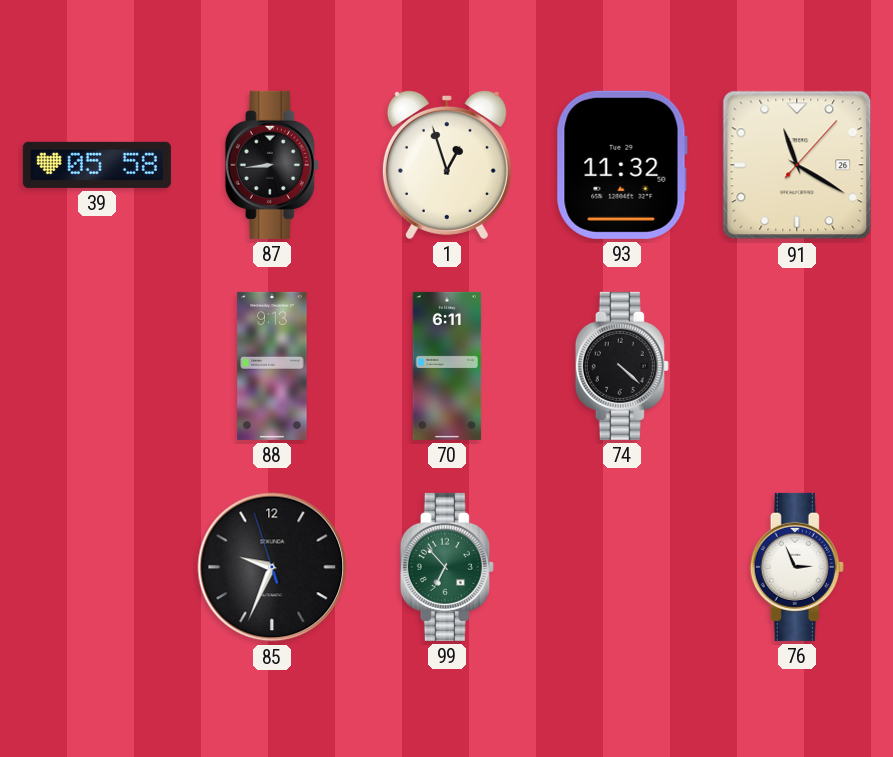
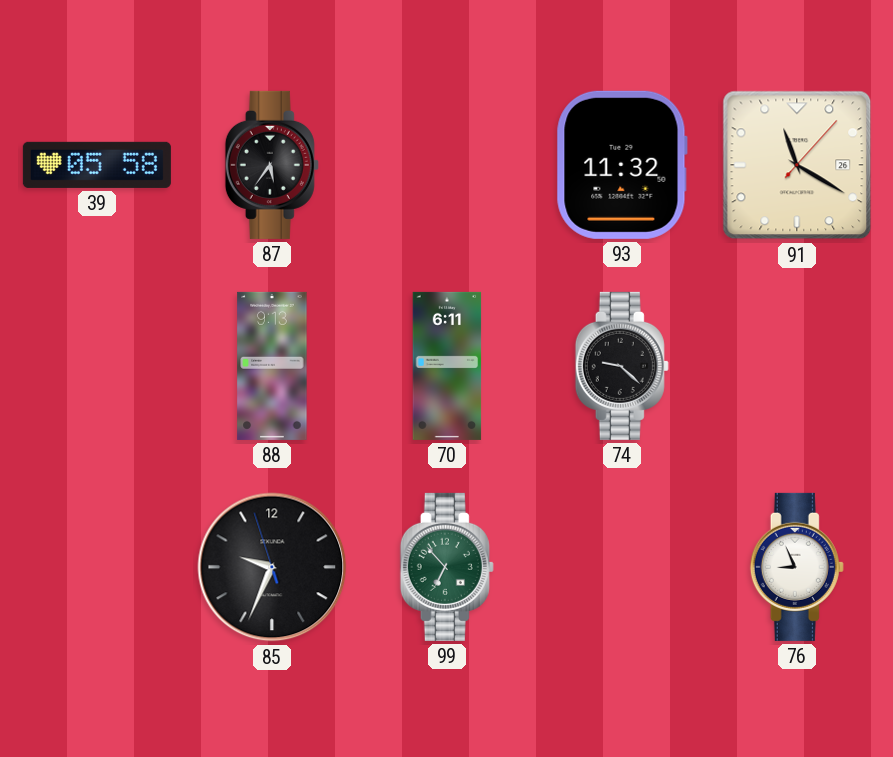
87: 8:44 -> 5:36 (272, 165)
1: 12:57 -> none (447, 165)
74: 4:22 -> 9:22 (622, 366)
76: 2:56 -> 8:56 (797, 567)
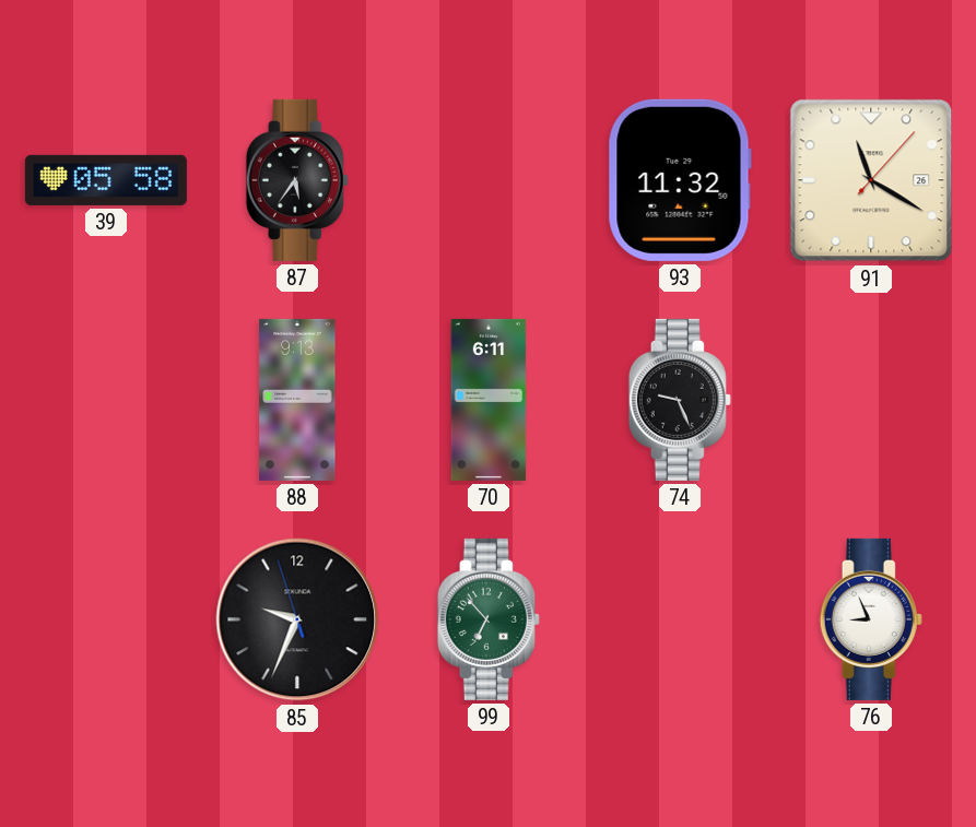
74: 9:22 -> 9:26 (680, 400)
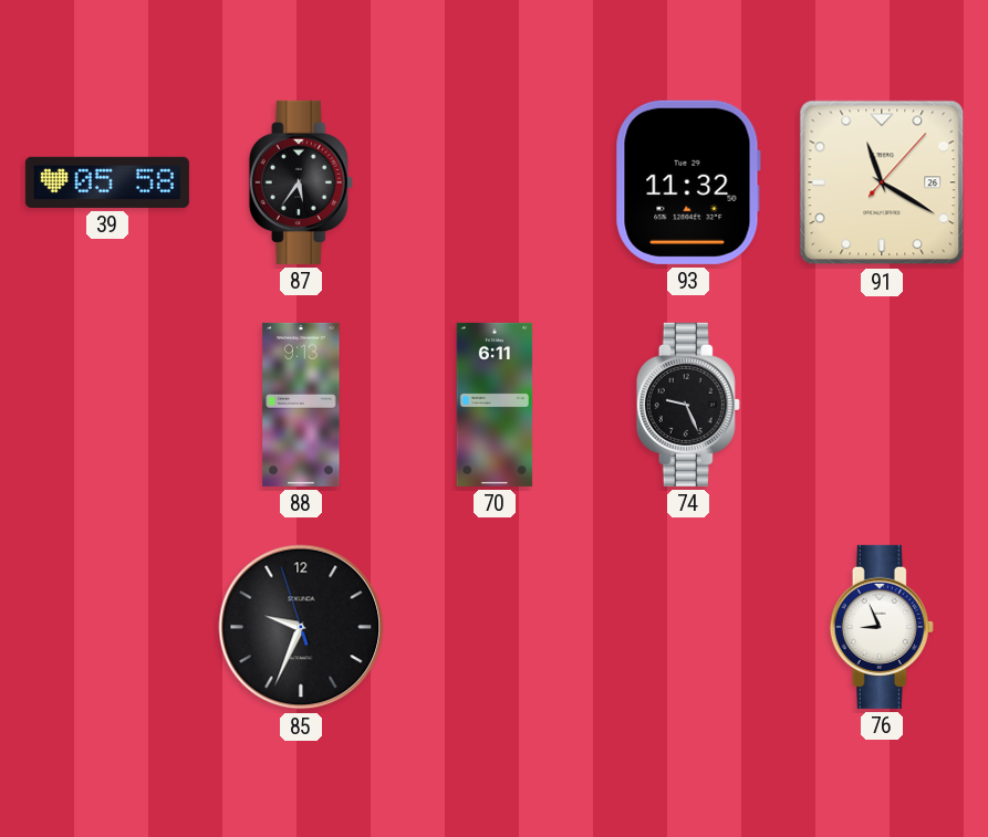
99: 6:53 -> none (489, 619)
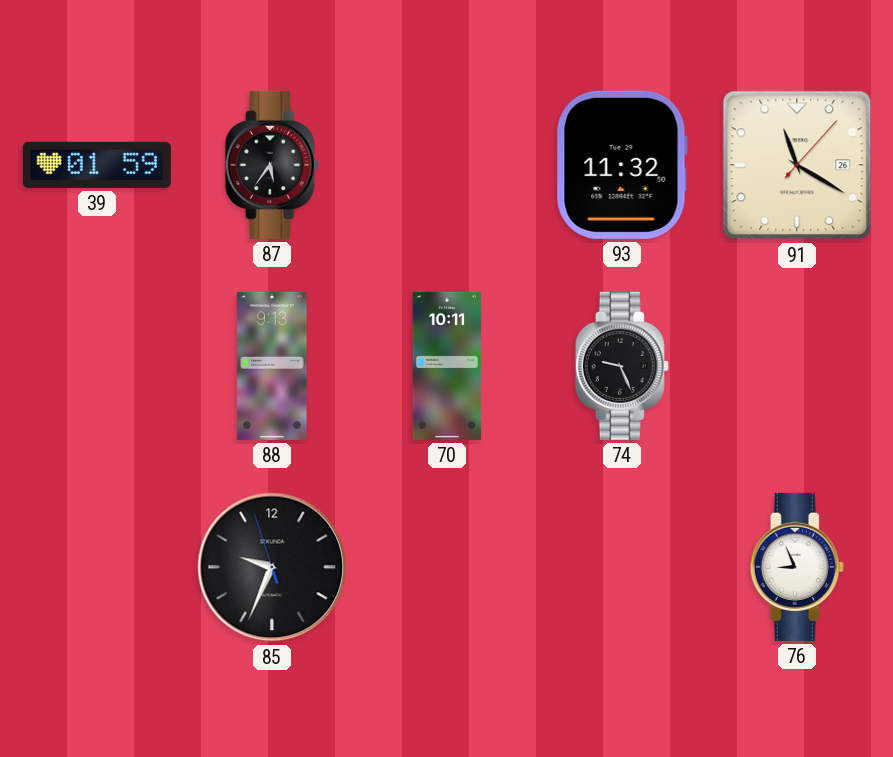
39: 05:58 -> 01:59 (97, 165)
70: 6:11 -> 10:11 (447, 366)
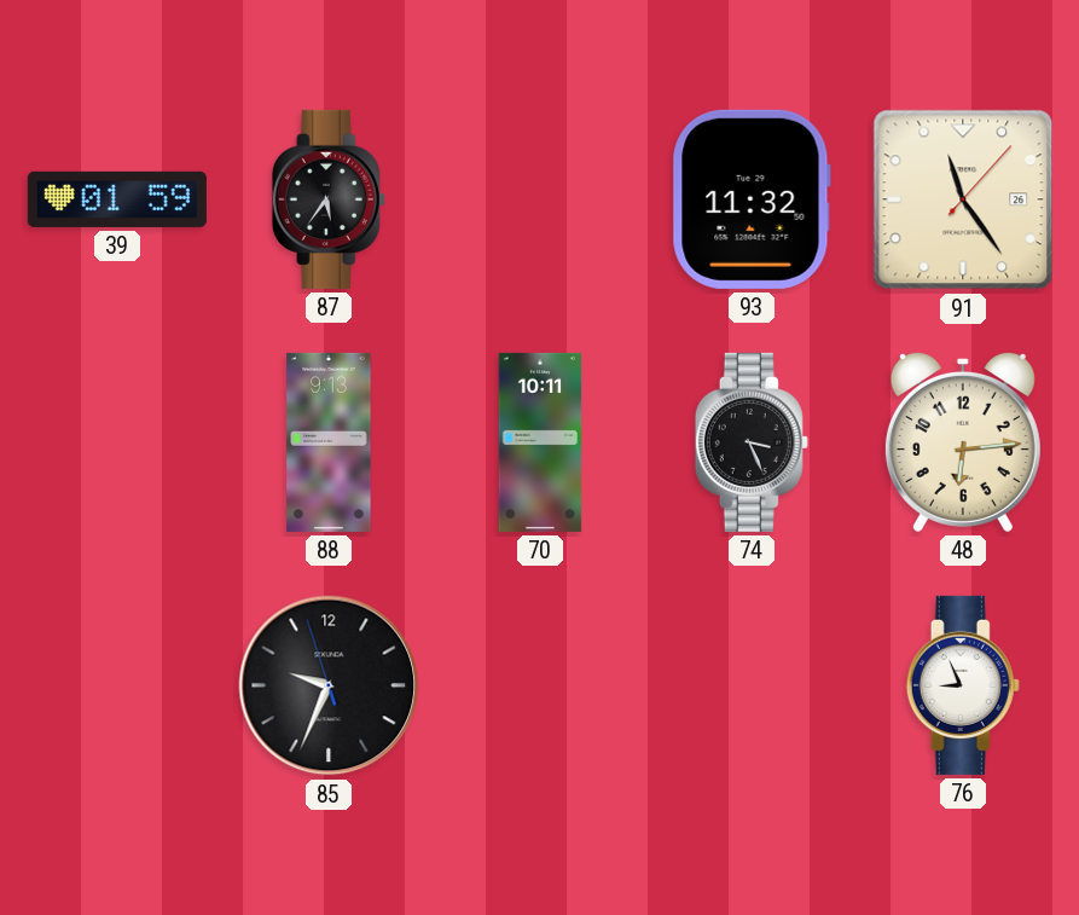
91: 11:20 -> 11:24 (963, 199)
74: 9:26 -> 3:26 (752, 442)
48: none -> 6:14 (963, 442)
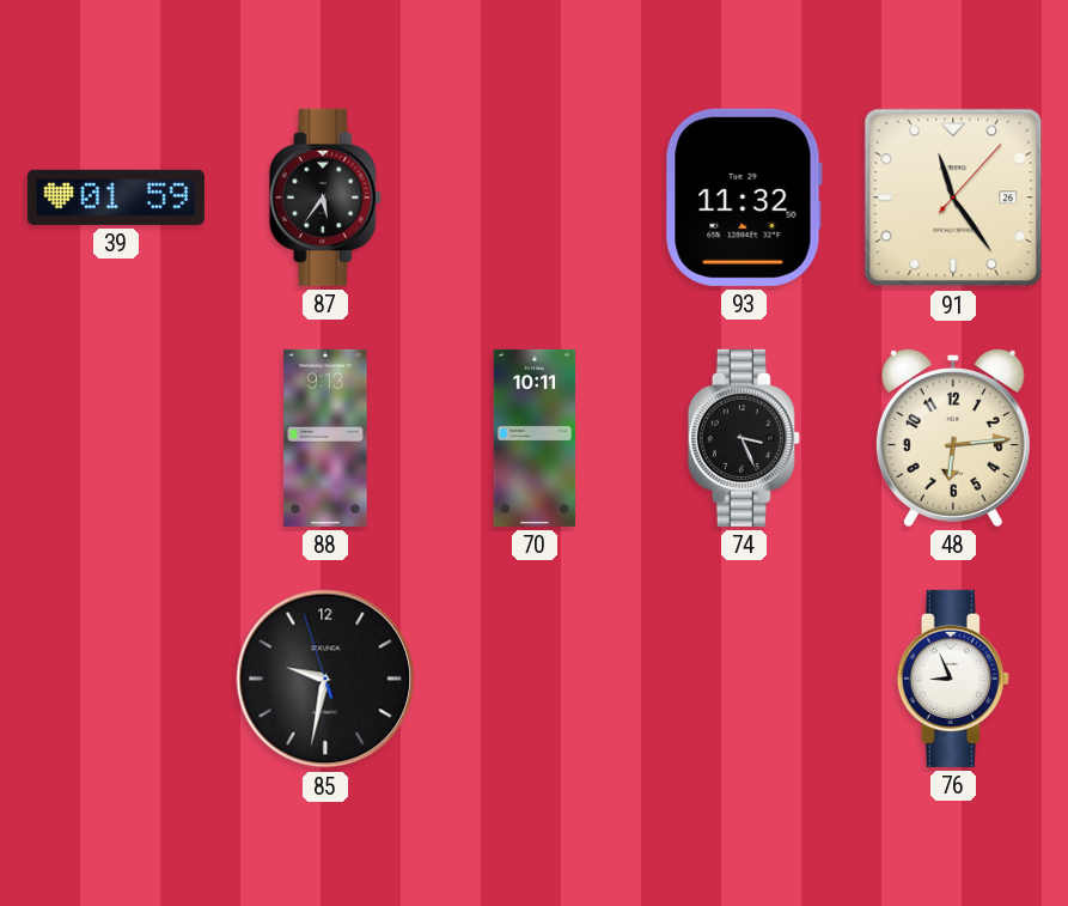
85: 9:33 -> 9:31 (325, 679)
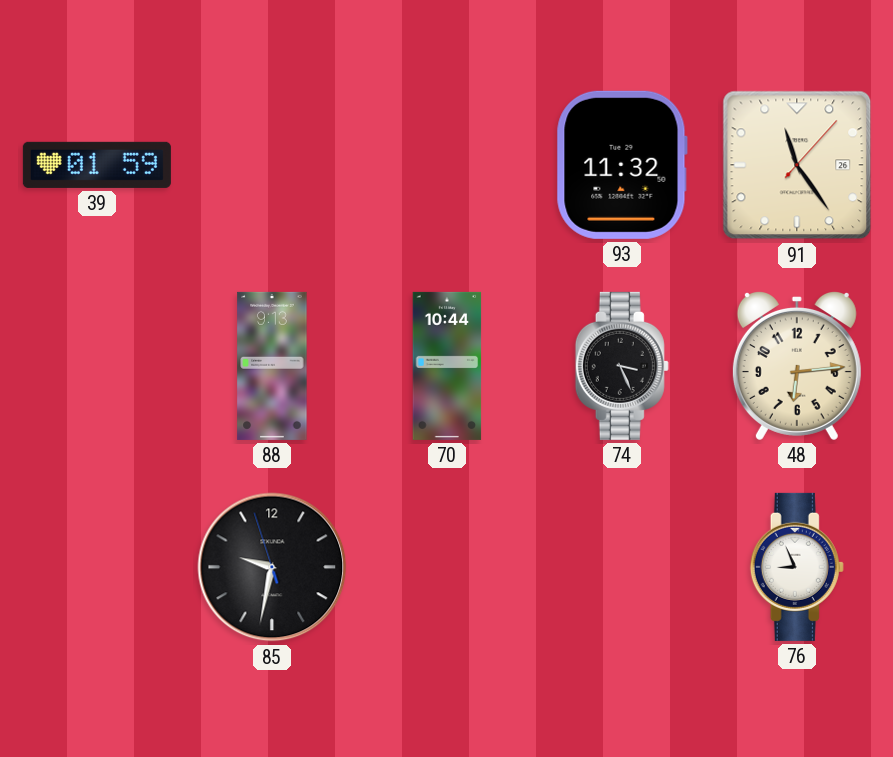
87: 5:36 -> none (325, 197)
70: 10:11 -> 10:44 (447, 366)
